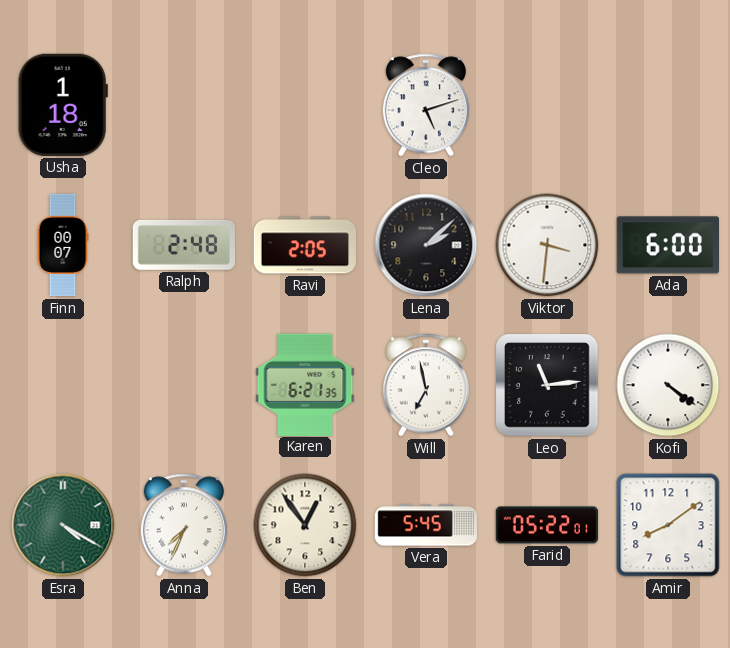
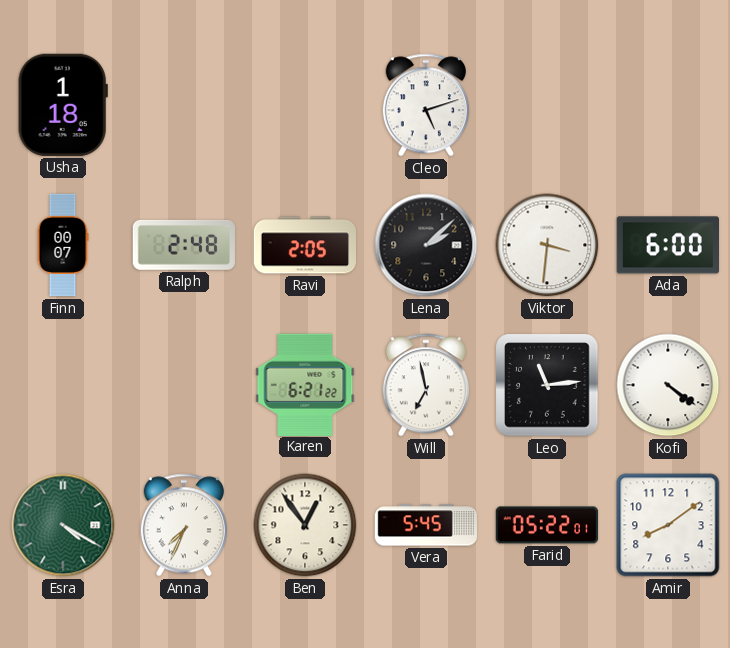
Karen: 6:21:35 -> 6:21:22 (305, 384)
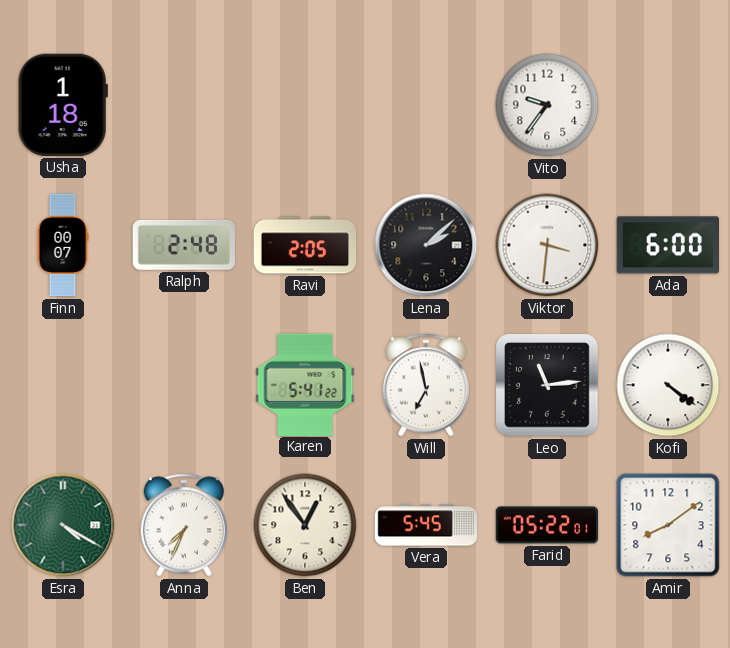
Cleo: 5:12 -> none (426, 105)
Vito: none -> 9:36 (547, 105)
Karen: 6:21 -> 5:41 (305, 384)
